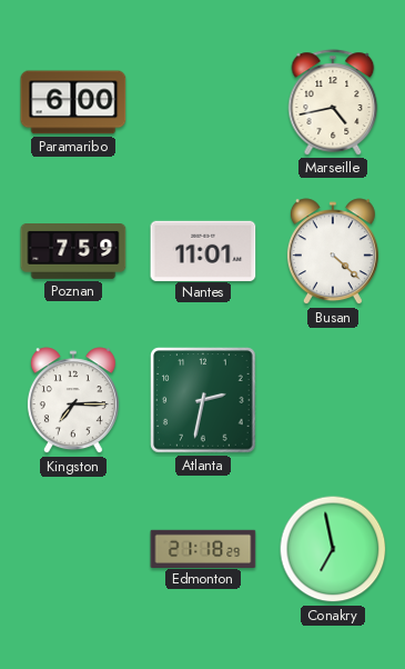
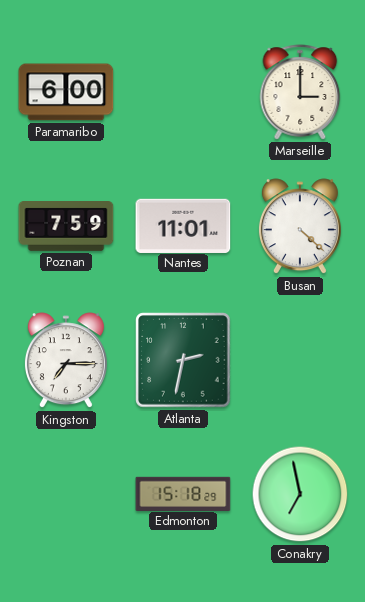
Marseille: 4:43 -> 3:00 (300, 92)
Edmonton: 21:18 -> 15:18 (183, 493)
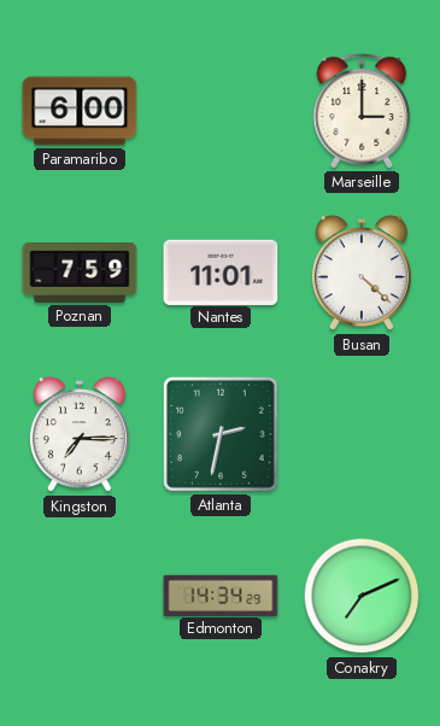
Edmonton: 15:18 -> 14:34 (221, 595)
Conakry: 6:58 -> 7:11 (362, 596)
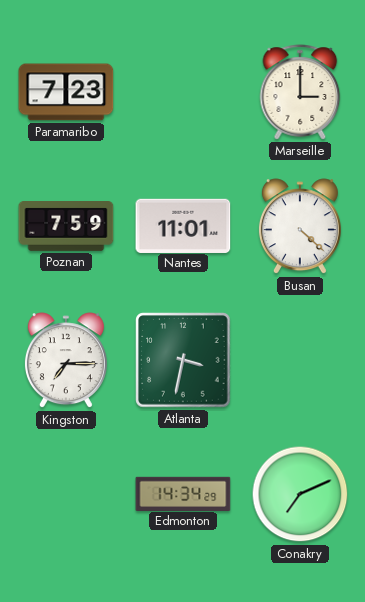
Paramaribo: 6:00 -> 7:23 (66, 92)
Atlanta: 2:32 -> 3:32 (183, 360)
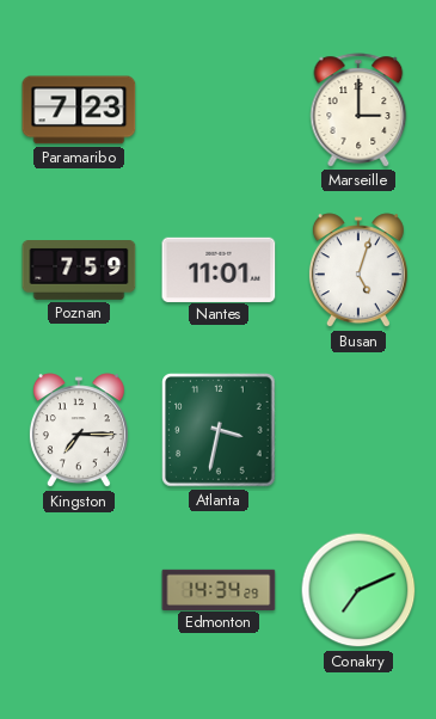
Busan: 4:22 -> 5:03 (358, 271)
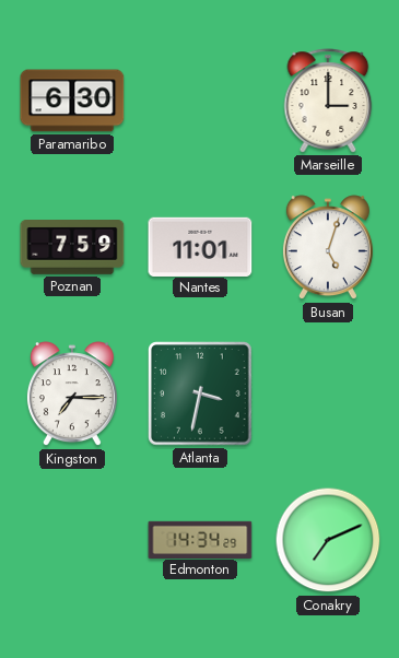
Paramaribo: 7:23 -> 6:30 (72, 101)
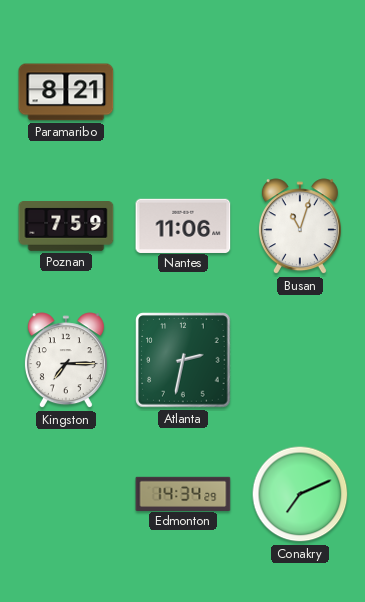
Paramaribo: 6:30 -> 8:21 (66, 92)
Marseille: 3:00 -> none (328, 101)
Nantes: 11:01 -> 11:06 (183, 225)
Busan: 5:03 -> 11:03 (300, 227)
Atlanta: 3:32 -> 2:32 (183, 360)
